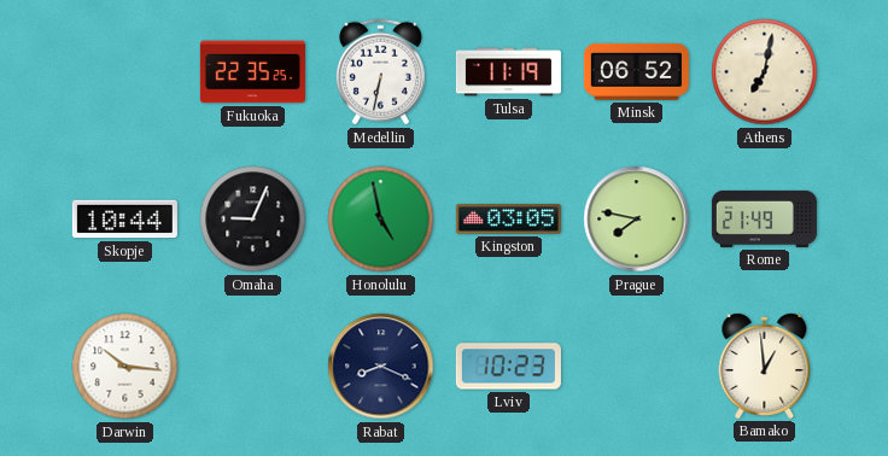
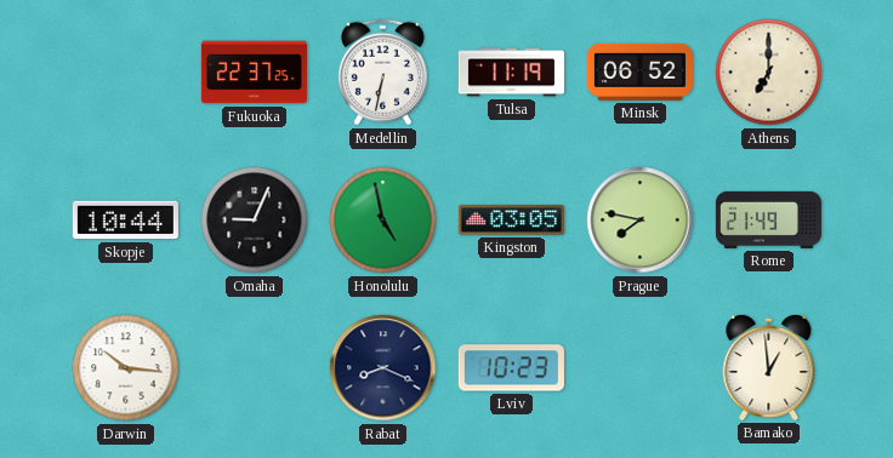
Fukuoka: 22:35 -> 22:37 (254, 73)
Athens: 7:02 -> 7:00 (769, 73)
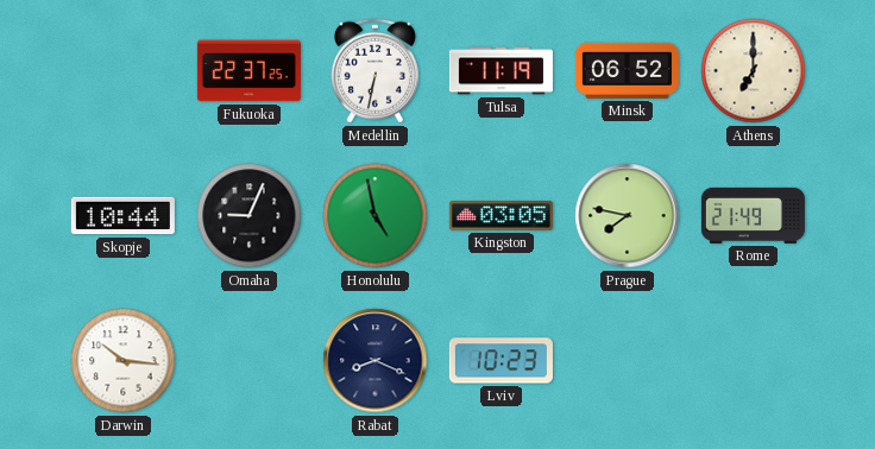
Bamako: 12:59 -> none (769, 367)
